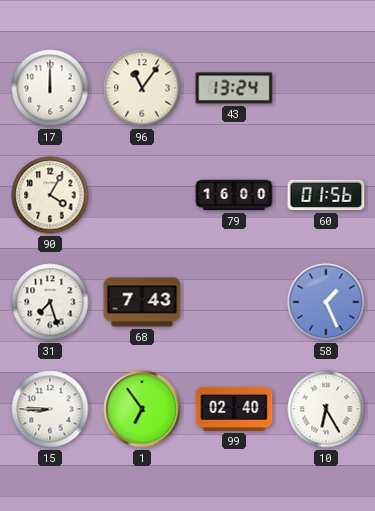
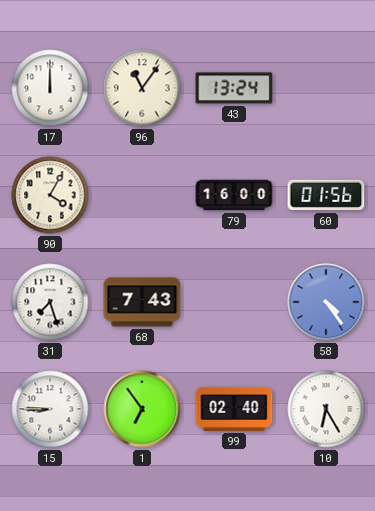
58: 1:26 -> 4:24 (326, 302)
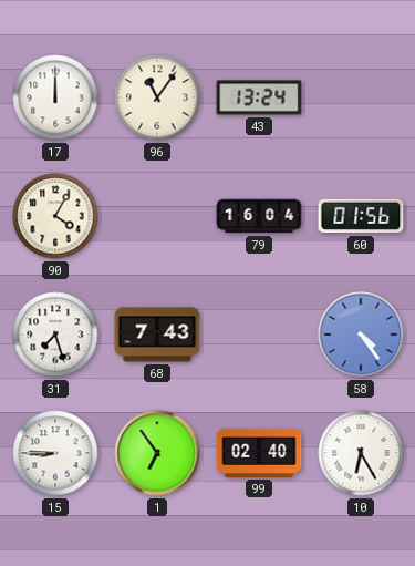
79: 16:00 -> 16:04 (259, 216)
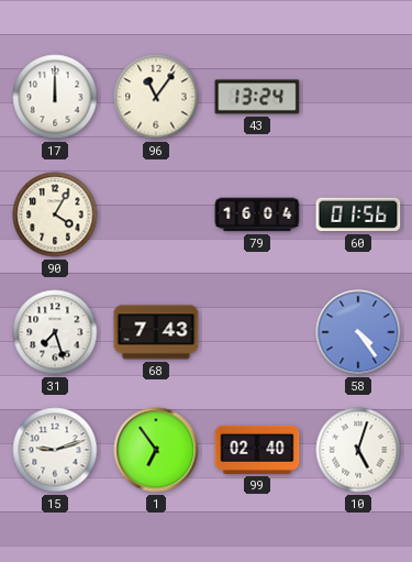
15: 8:45 -> 9:12 (55, 450)
10: 6:25 -> 5:03 (358, 450)
